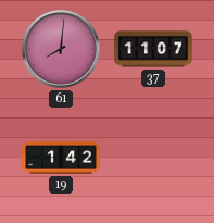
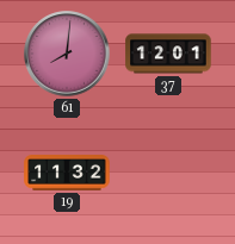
37: 11:07 -> 12:01 (168, 54)
19: 1:42 -> 11:32 (67, 174)
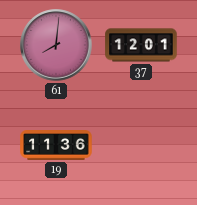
19: 11:32 -> 11:36 (56, 146)
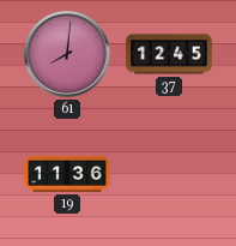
37: 12:01 -> 12:45 (169, 54)
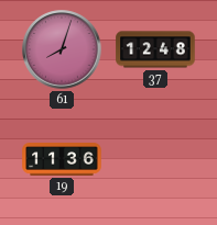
61: 8:01 -> 8:03 (62, 49)
37: 12:45 -> 12:48 (155, 49)
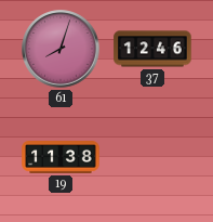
37: 12:48 -> 12:46 (152, 49)
19: 11:36 -> 11:38 (61, 158)
